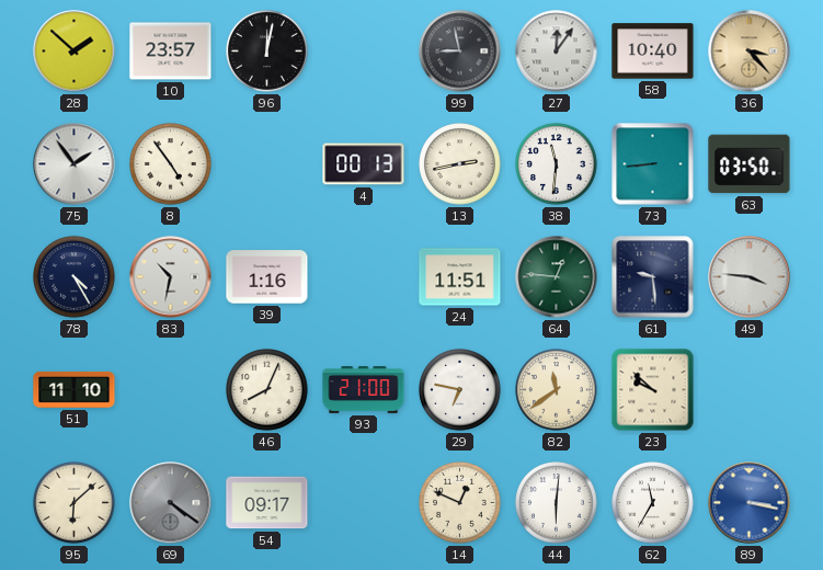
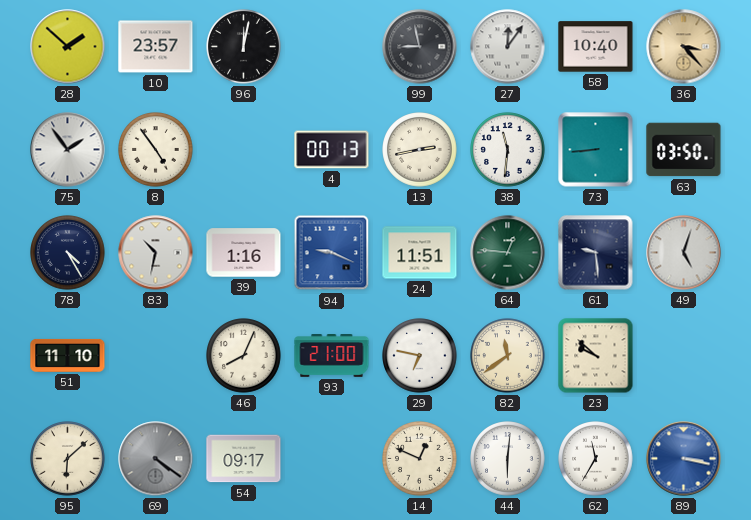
94: none -> 9:19 (332, 253)
49: 3:46 -> 5:03 (684, 253)
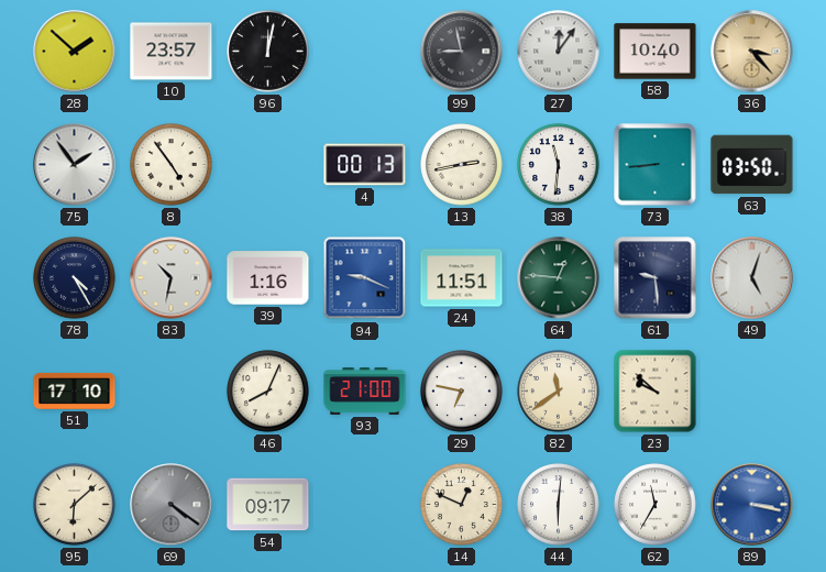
51: 11:10 -> 17:10 (75, 391)
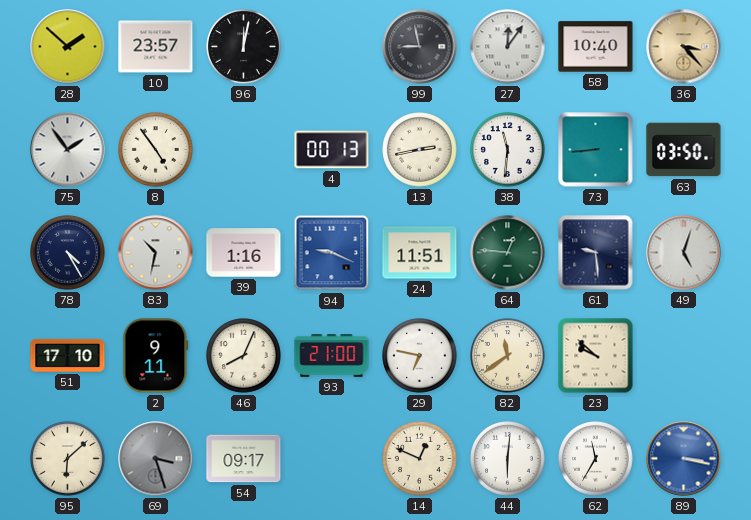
2: none -> 9:11 (156, 356)
69: 4:21 -> 3:27 (156, 459)
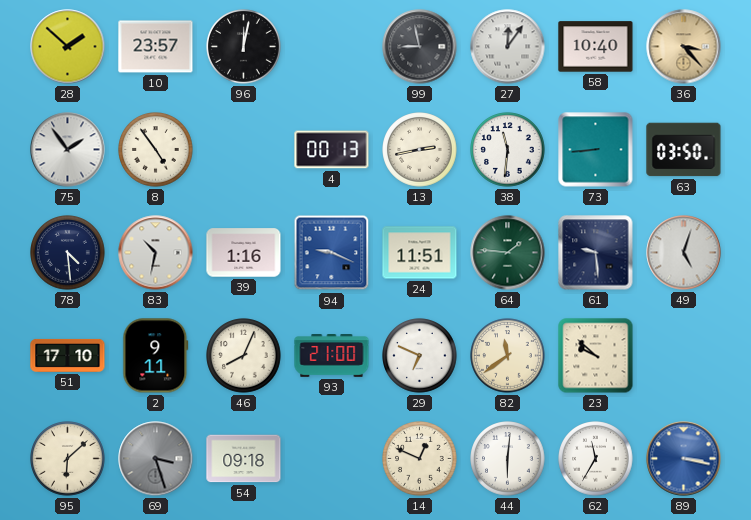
78: 4:25 -> 4:29 (68, 253)
64: 12:46 -> 1:46 (508, 253)
29: 6:47 -> 6:49 (420, 356)
54: 09:17 -> 09:18 (244, 459)
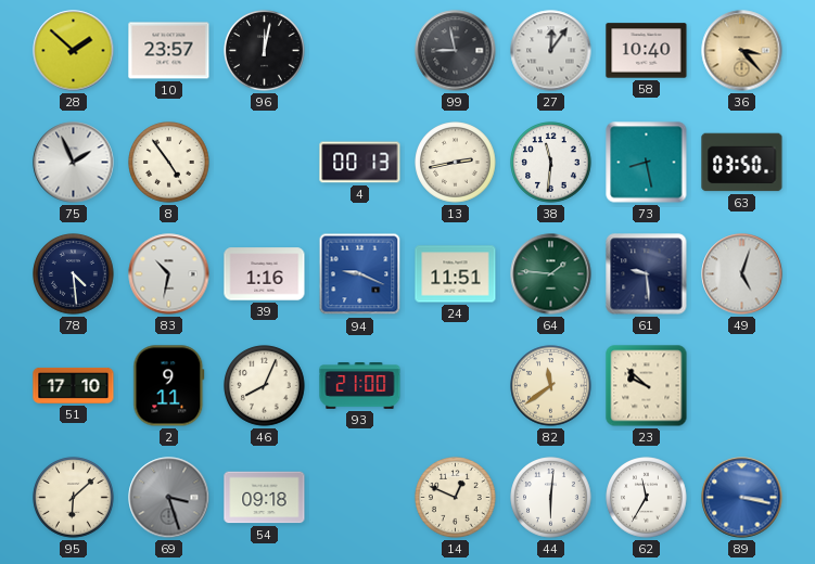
75: 1:54 -> 1:56 (74, 163)
73: 8:44 -> 8:28 (647, 163)
29: 6:49 -> none (420, 356)
